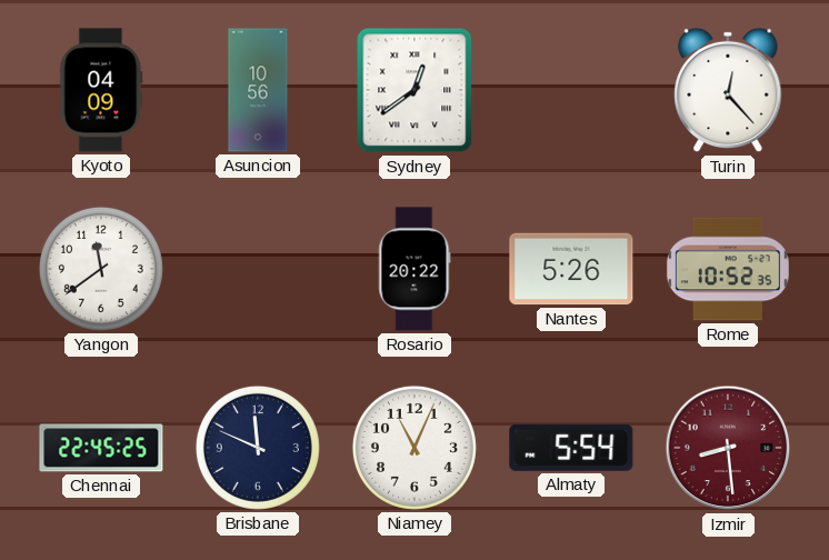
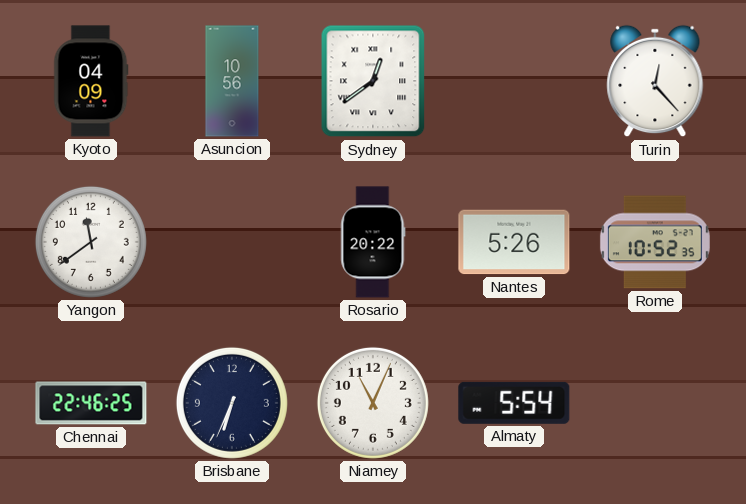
Chennai: 22:45 -> 22:46 (91, 403)
Brisbane: 11:49 -> 6:34 (232, 403)
Izmir: 8:29 -> none (728, 448)
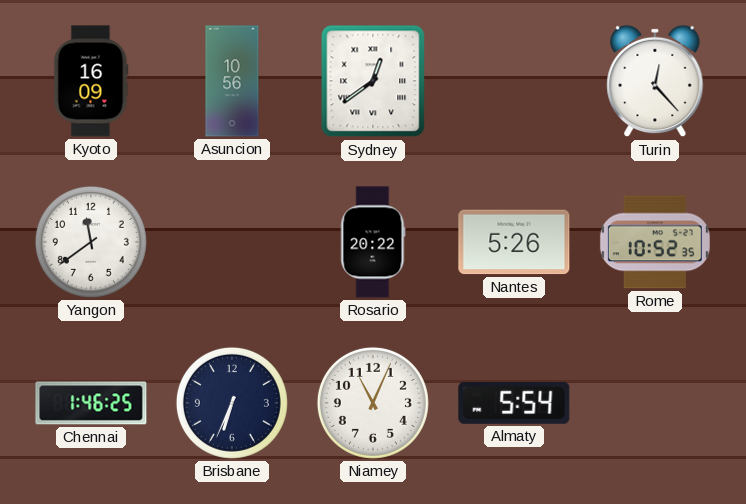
Kyoto: 04:09 -> 16:09 (91, 81)
Chennai: 22:46 -> 1:46 (91, 403)
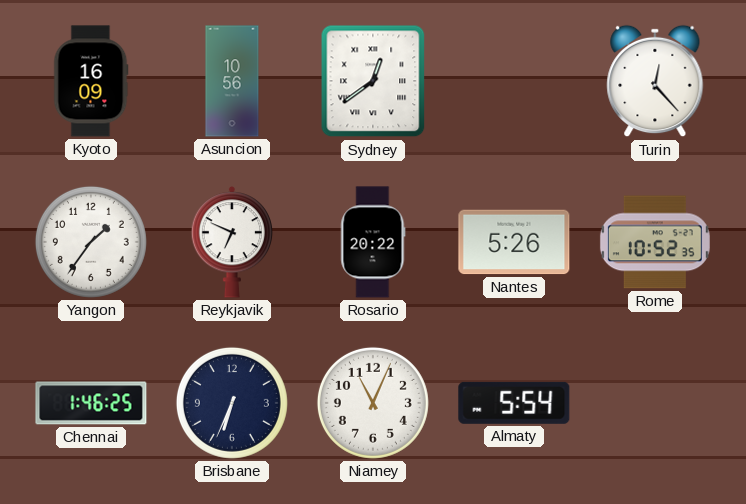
Yangon: 11:39 -> 1:36 (91, 242)
Reykjavik: none -> 6:49 (232, 242)
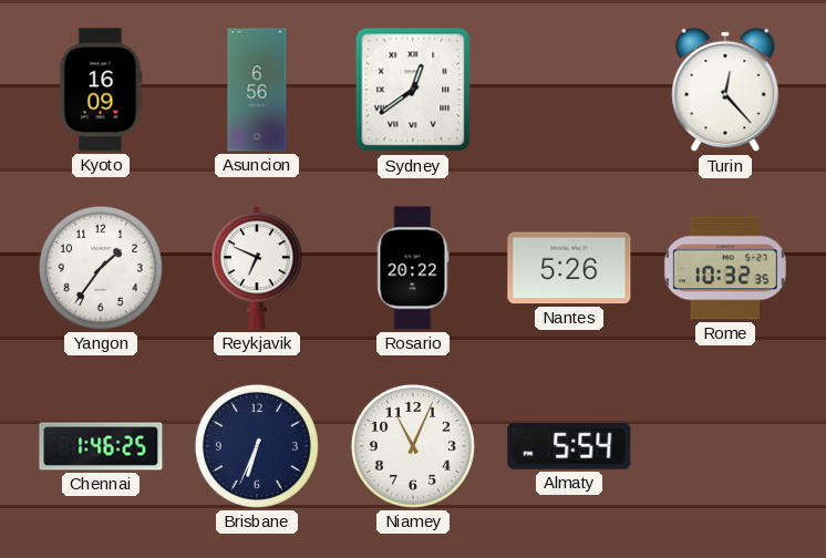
Asuncion: 10:56 -> 6:56 (257, 90)
Rome: 10:52 -> 10:32 (725, 268)
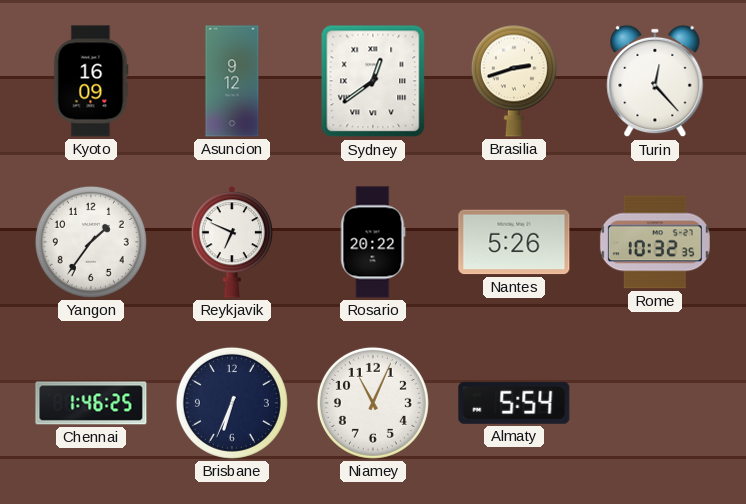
Asuncion: 6:56 -> 9:12 (232, 81)
Brasilia: none -> 2:42 (514, 81)
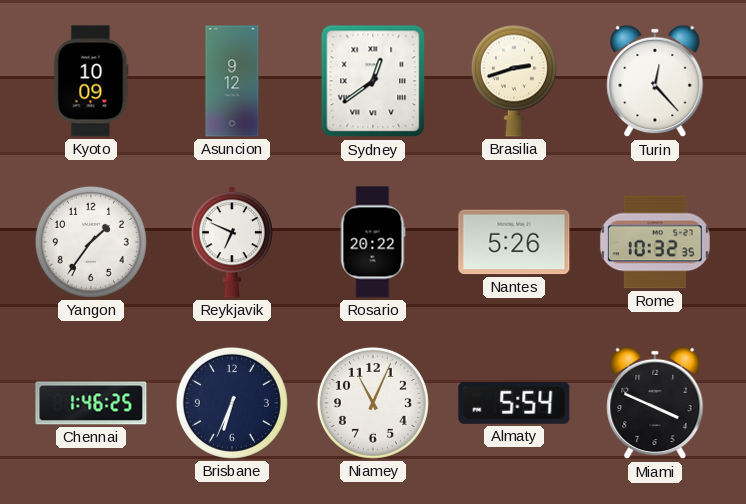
Kyoto: 16:09 -> 10:09 (91, 81)
Miami: none -> 3:49 (655, 403)
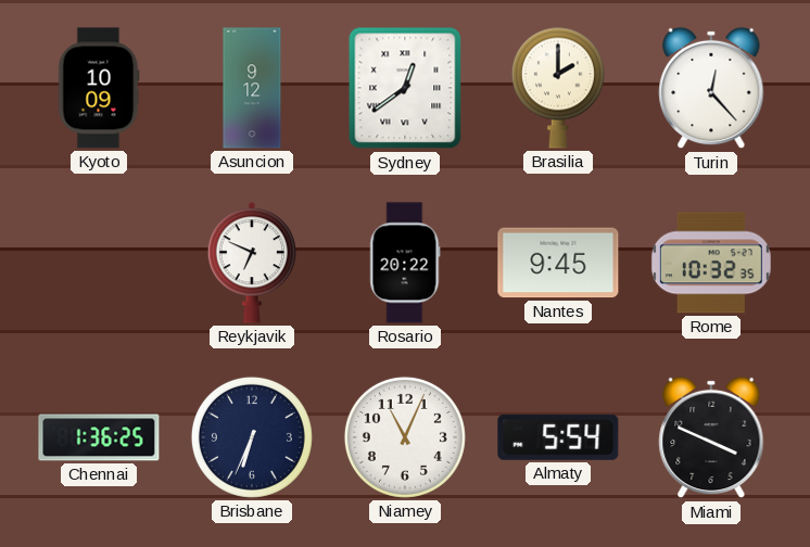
Brasilia: 2:42 -> 2:00 (558, 88)
Yangon: 1:36 -> none (91, 242)
Nantes: 5:26 -> 9:45 (558, 263)
Chennai: 1:46 -> 1:36 (99, 437)
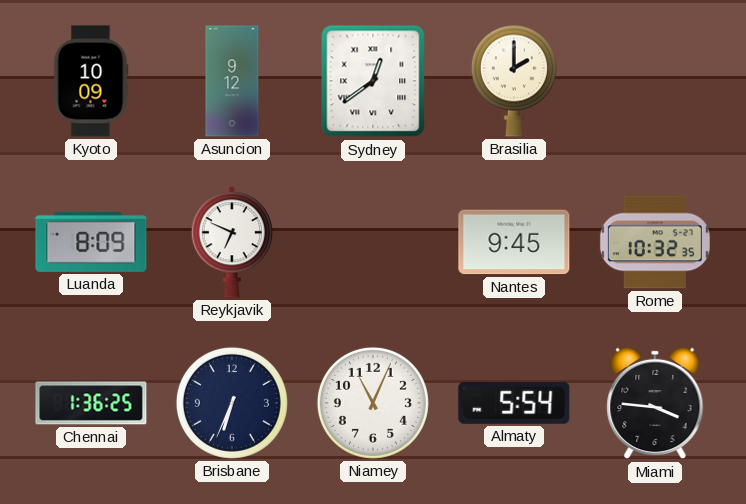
Turin: 12:23 -> none (711, 88)
Luanda: none -> 8:09 (91, 242)
Rosario: 20:22 -> none (405, 263)
Miami: 3:49 -> 3:46 (655, 403)
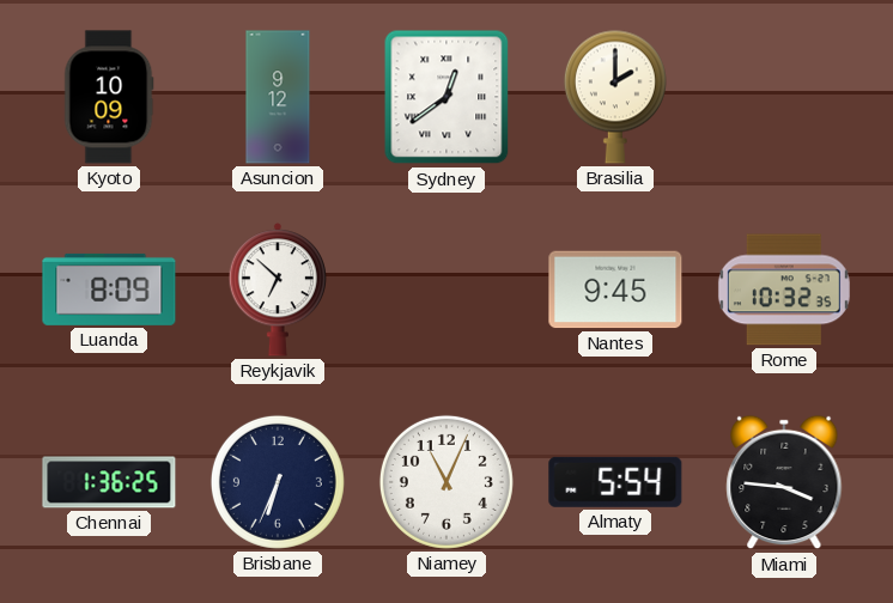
Reykjavik: 6:49 -> 6:52 (278, 290)
